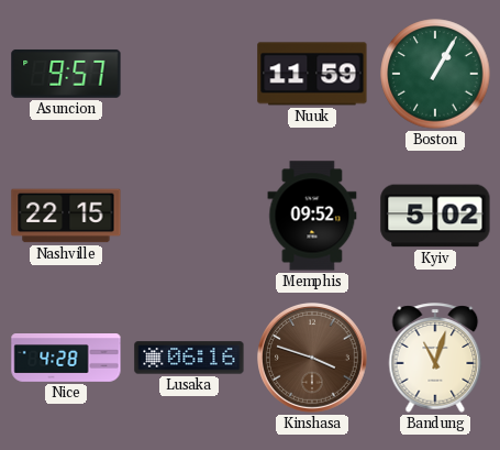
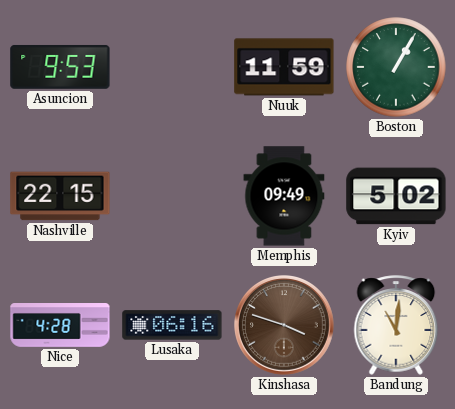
Asuncion: 9:57 -> 9:53 (60, 67)
Memphis: 09:52 -> 09:49 (284, 196)
Bandung: 11:03 -> 11:01 (396, 325)
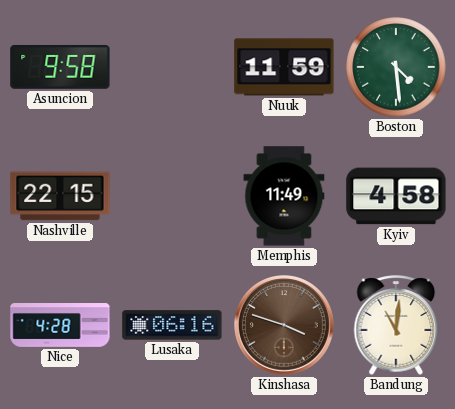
Asuncion: 9:53 -> 9:58 (60, 67)
Boston: 1:05 -> 4:29 (396, 67)
Memphis: 09:49 -> 11:49 (284, 196)
Kyiv: 5:02 -> 4:58 (396, 196)
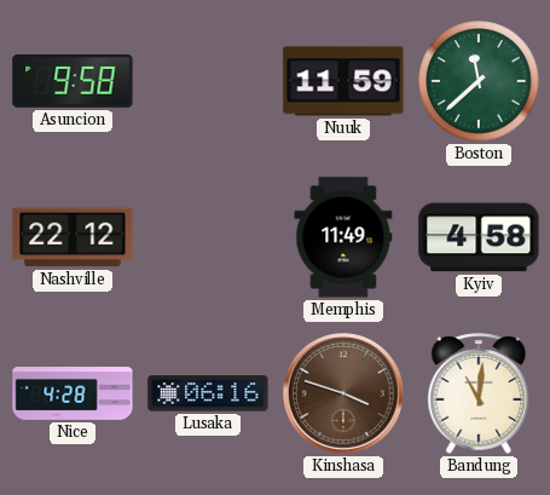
Boston: 4:29 -> 11:38 (479, 81)
Nashville: 22:15 -> 22:12 (73, 237)
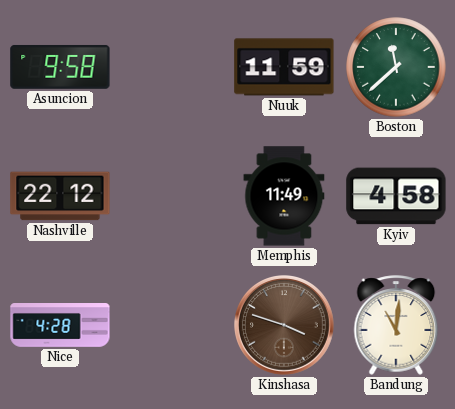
Lusaka: 06:16 -> none (208, 393)
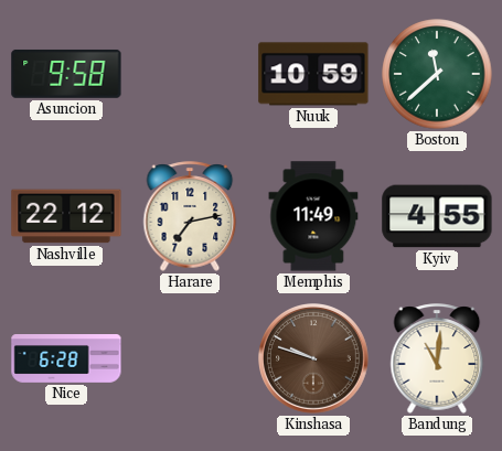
Nuuk: 11:59 -> 10:59 (313, 74)
Harare: none -> 7:13 (190, 216)
Kyiv: 4:58 -> 4:55 (437, 216)
Nice: 4:28 -> 6:28 (66, 358)
Kinshasa: 3:48 -> 9:48 (314, 359)
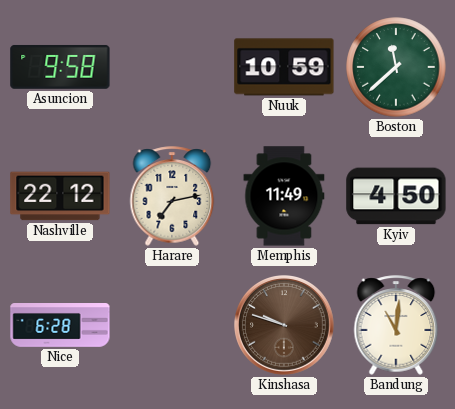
Kyiv: 4:55 -> 4:50 (396, 196)
